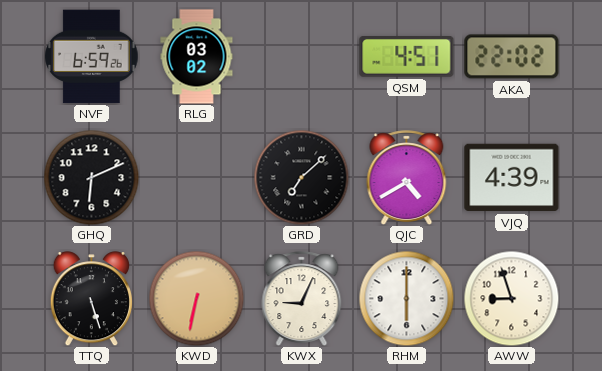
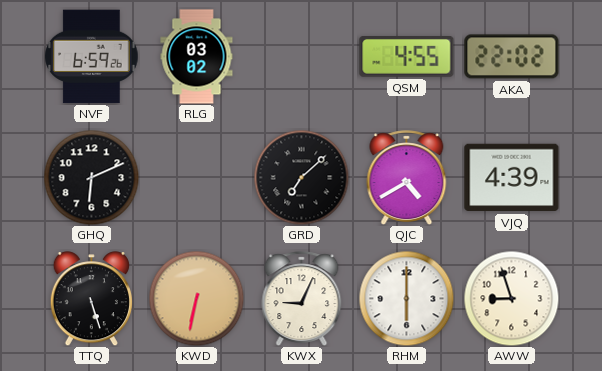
QSM: 4:51 -> 4:55 (407, 57)
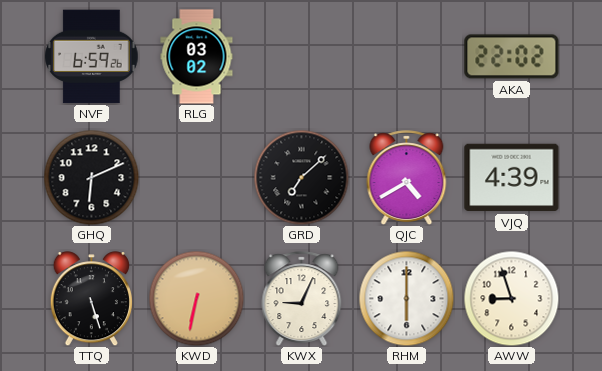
QSM: 4:55 -> none (407, 57)
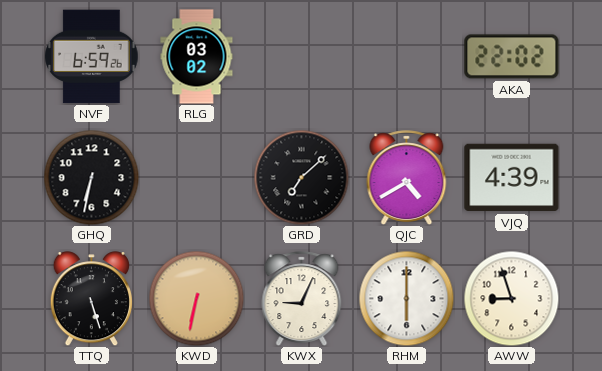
GHQ: 6:11 -> 6:32 (91, 177)
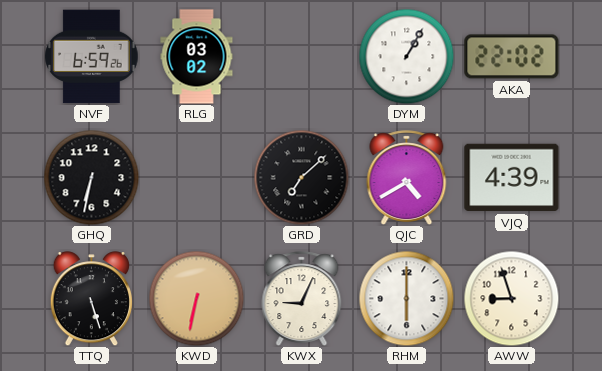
DYM: none -> 1:05 (406, 56)
